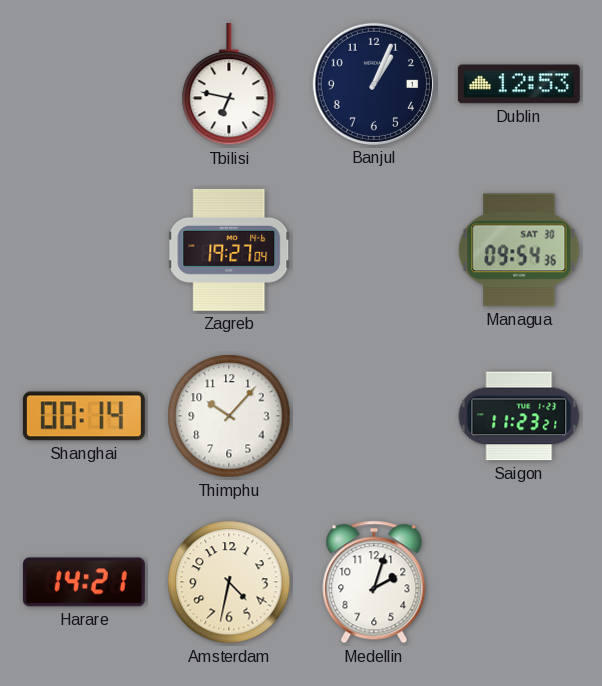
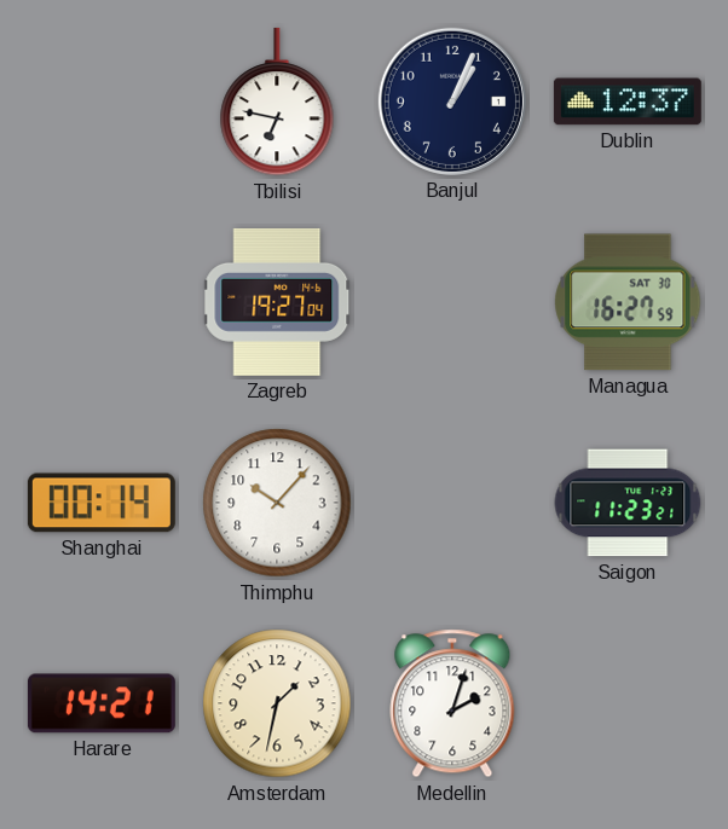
Dublin: 12:53 -> 12:37 (628, 102)
Managua: 09:54 -> 16:27 (628, 302)
Amsterdam: 4:32 -> 1:32 (277, 703)
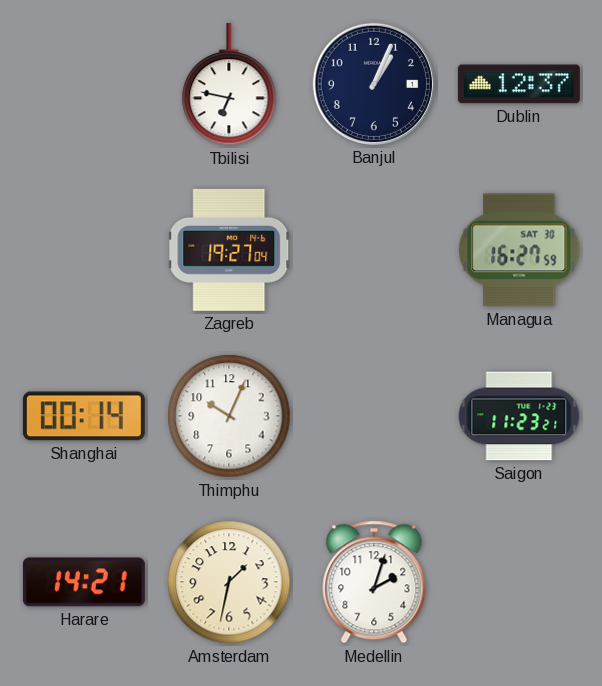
Thimphu: 10:07 -> 10:04 (229, 416)
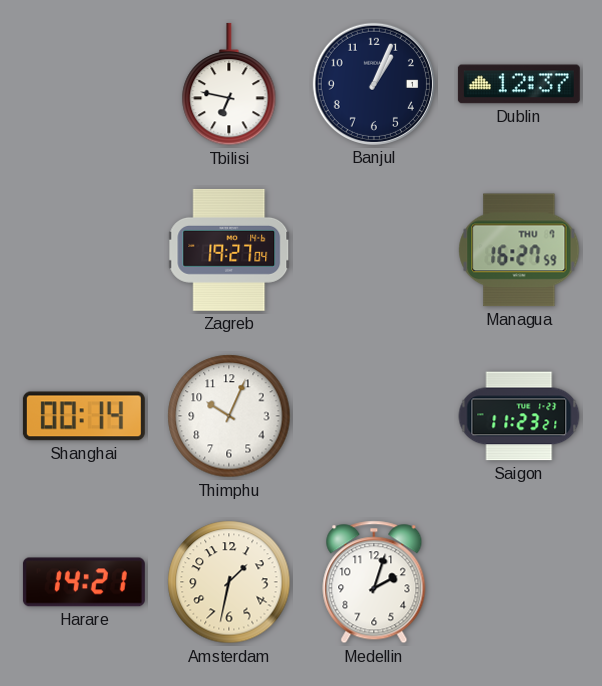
Managua date: SAT 30 -> THU 7 (519, 250)
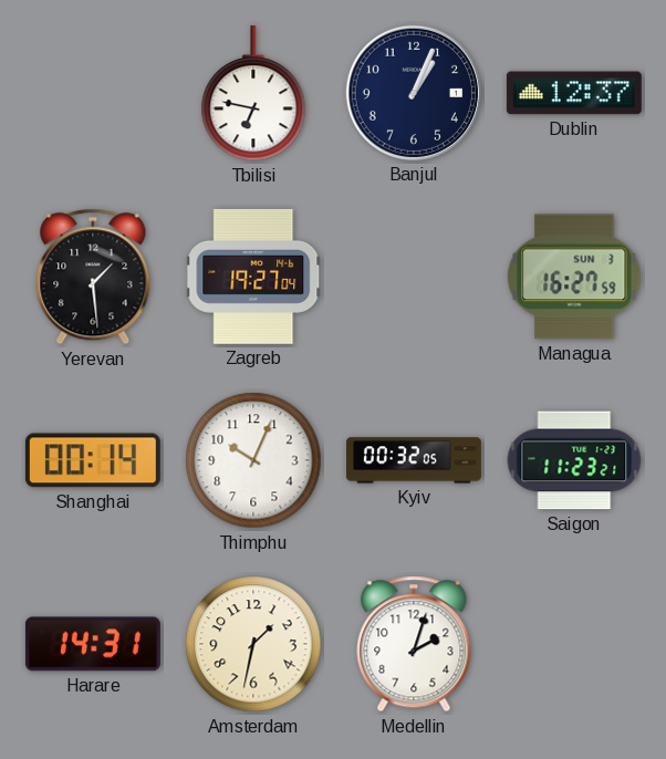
Yerevan: none -> 1:29 (93, 277)
Managua date: THU 7 -> SUN 3 (574, 277)
Kyiv: none -> 00:32 (414, 460)
Harare: 14:21 -> 14:31 (93, 644)
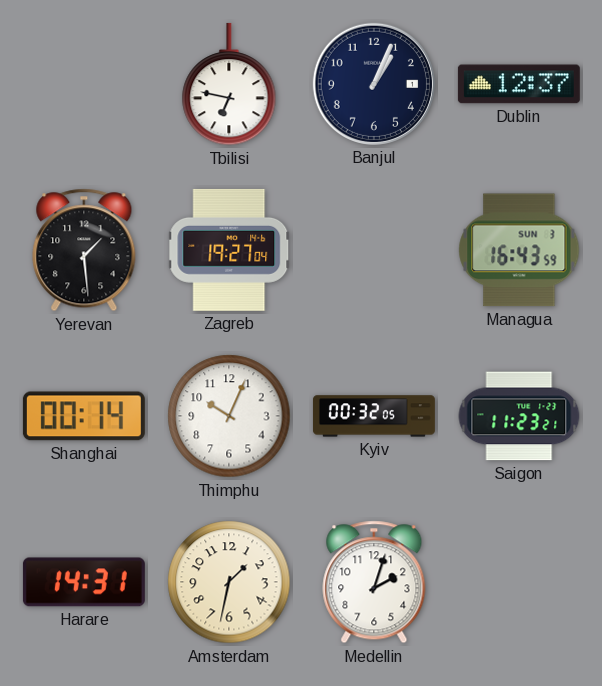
Managua: 16:27 -> 16:43 (519, 250)
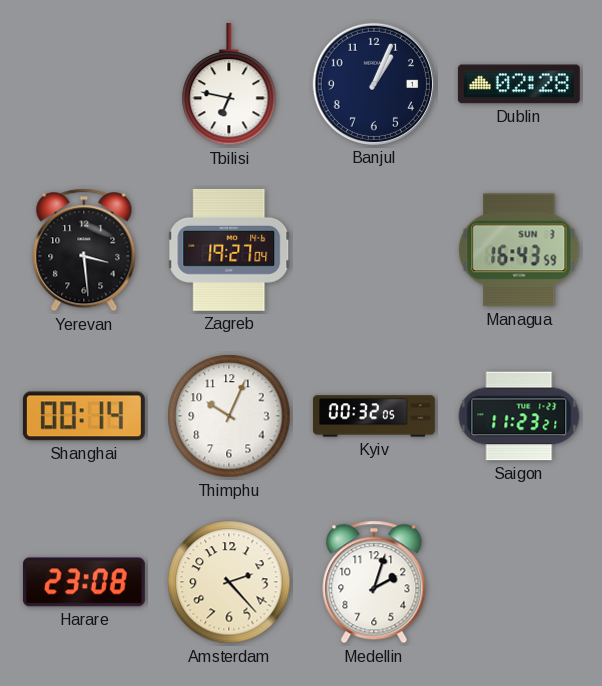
Dublin: 12:37 -> 02:28 (519, 84)
Yerevan: 1:29 -> 3:29 (84, 250)
Harare: 14:31 -> 23:08 (84, 582)
Amsterdam: 1:32 -> 2:23 (229, 582)
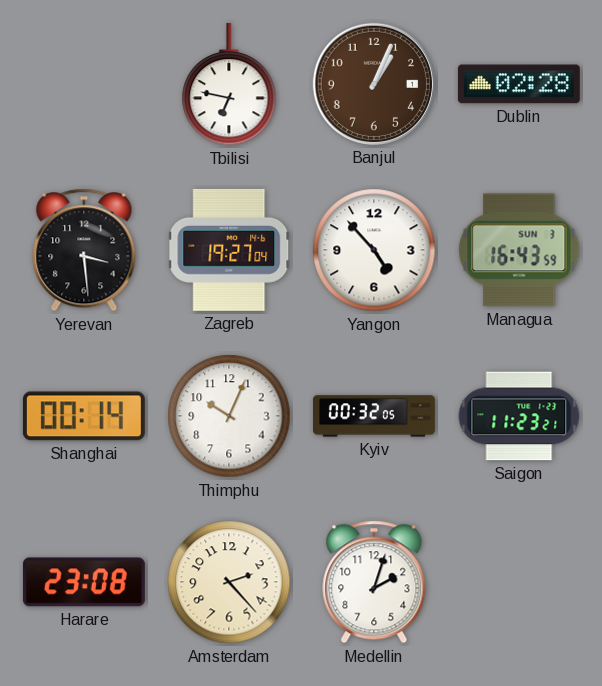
Banjul dial: navy -> brown (374, 84)
Yangon: none -> 4:53 (374, 250)
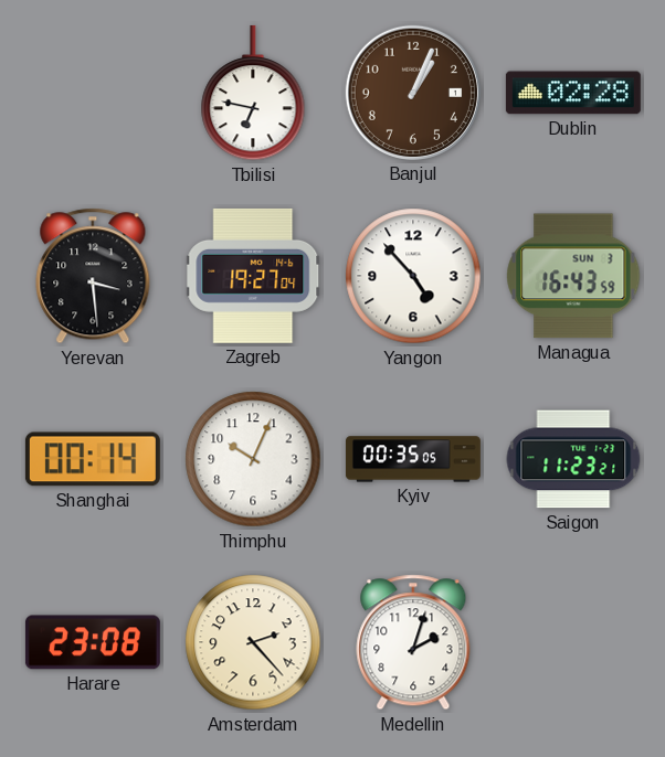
Kyiv: 00:32 -> 00:35 (413, 459)
